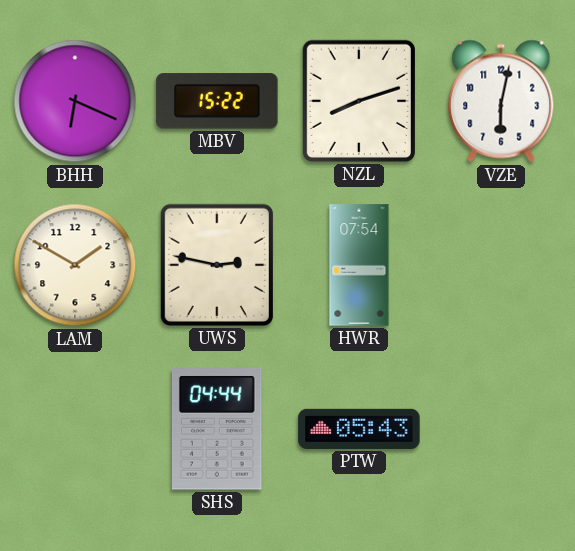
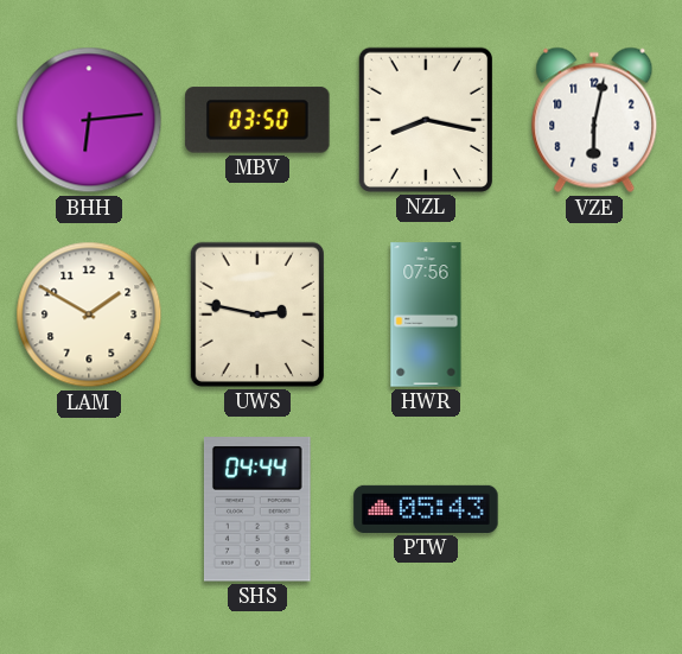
BHH: 6:19 -> 6:14 (89, 120)
MBV: 15:22 -> 03:50 (257, 120)
NZL: 8:12 -> 8:17 (426, 120)
HWR: 07:54 -> 07:56 (426, 315)
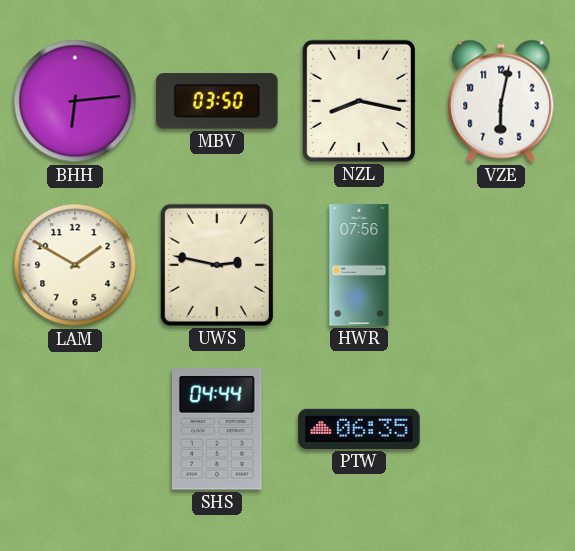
PTW: 05:43 -> 06:35 (359, 429)
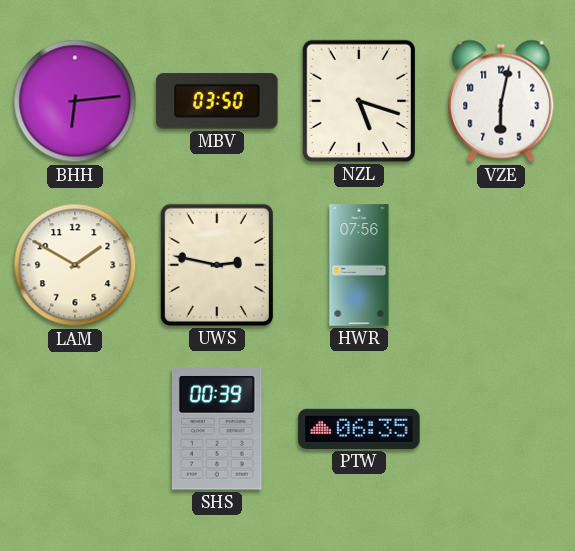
NZL: 8:17 -> 5:18 (359, 101)
SHS: 04:44 -> 00:39 (217, 429)
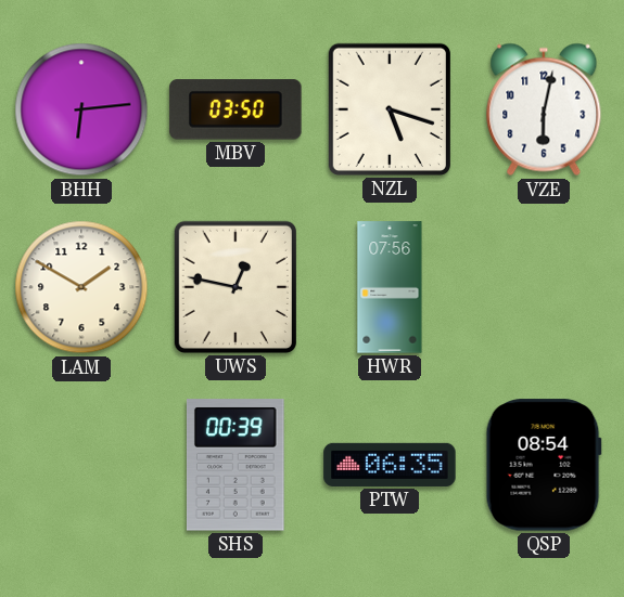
UWS: 2:47 -> 12:47 (235, 287)
QSP: none -> 08:54 (544, 465)
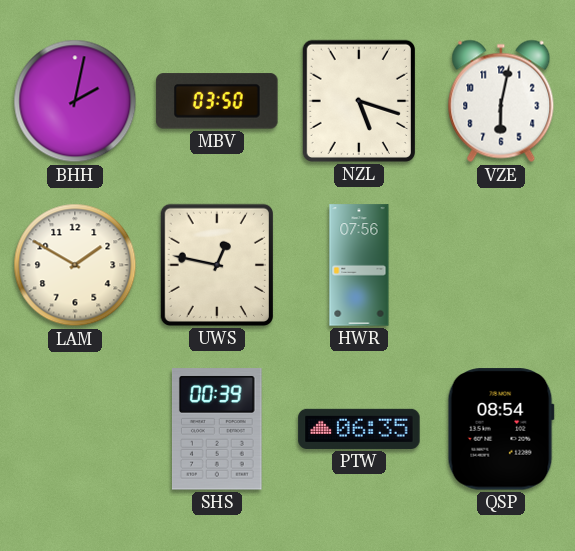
BHH: 6:14 -> 2:02 (75, 101)
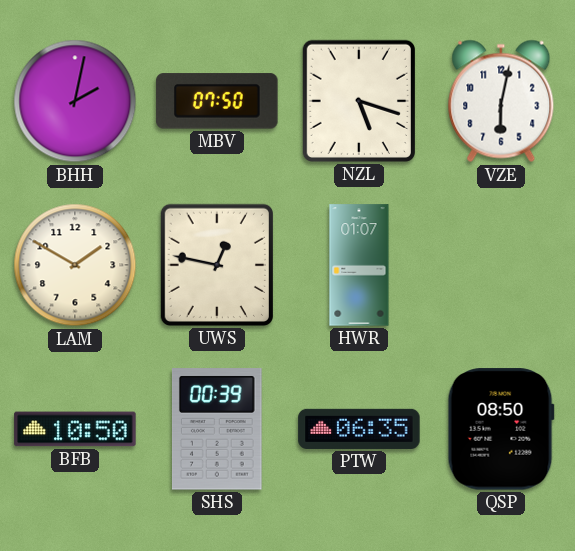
MBV: 03:50 -> 07:50 (217, 101)
HWR: 07:56 -> 01:07 (359, 265)
BFB: none -> 10:50 (75, 429)
QSP: 08:54 -> 08:50 (501, 429)
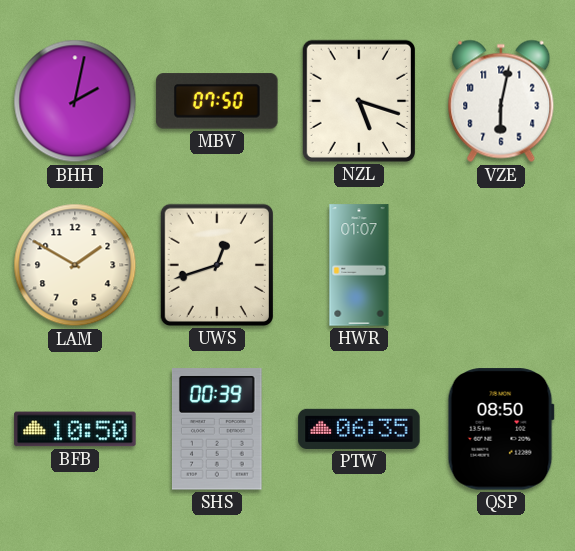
UWS: 12:47 -> 12:42 (217, 265)
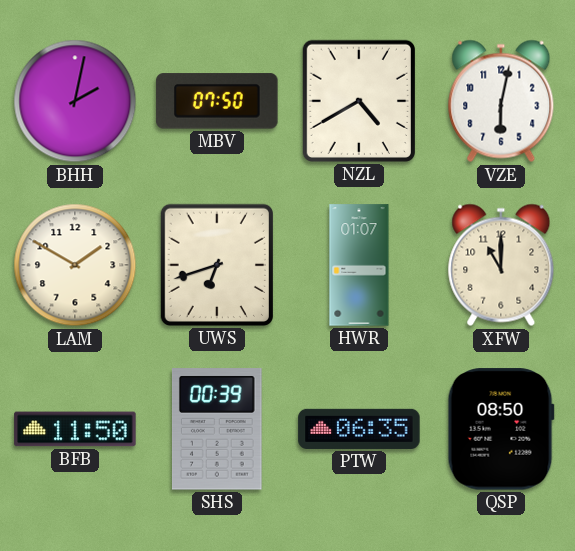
NZL: 5:18 -> 4:40 (359, 101)
UWS: 12:42 -> 6:42 (217, 265)
XFW: none -> 11:00 (501, 265)
BFB: 10:50 -> 11:50 (75, 429)
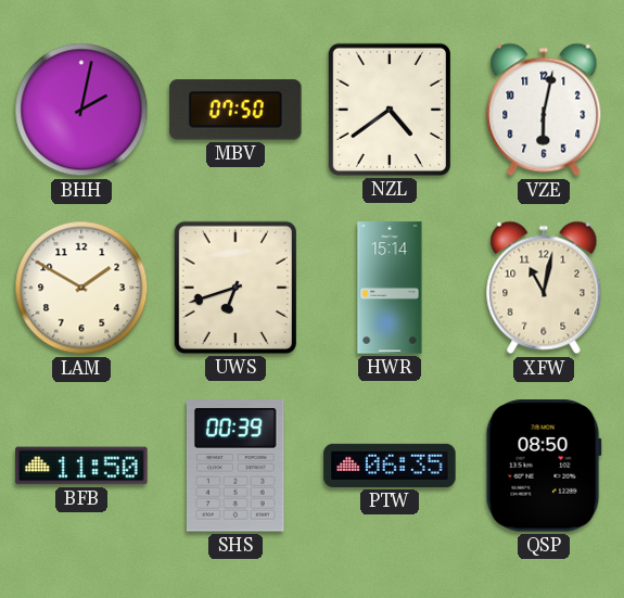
NZL: 4:40 -> 4:39 (390, 110)
HWR: 01:07 -> 15:14 (390, 288)
XFW: 11:00 -> 11:02 (544, 288)
